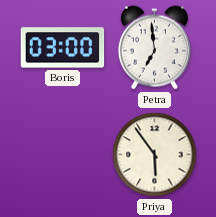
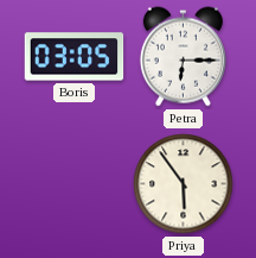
Boris: 03:00 -> 03:05 (75, 57)
Petra: 6:59 -> 6:15 (183, 57)
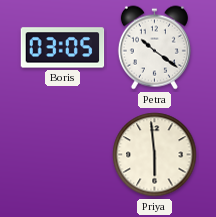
Petra: 6:15 -> 10:21 (154, 48)
Priya: 5:54 -> 5:59 (155, 155)
